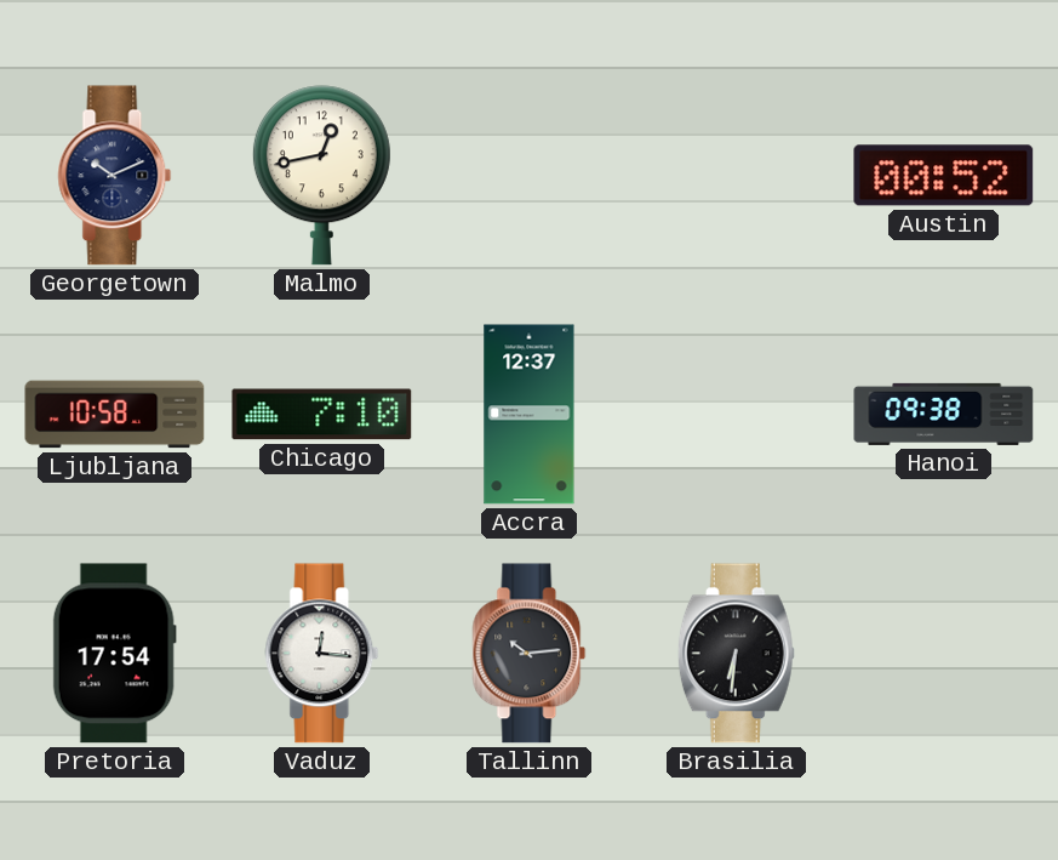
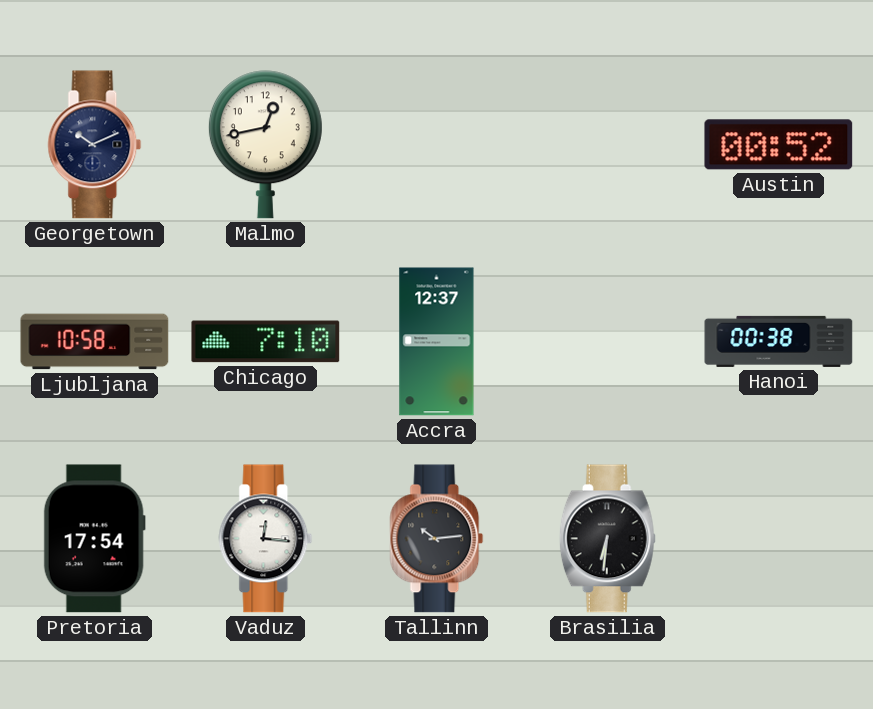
Hanoi: 09:38 -> 00:38 (779, 341)
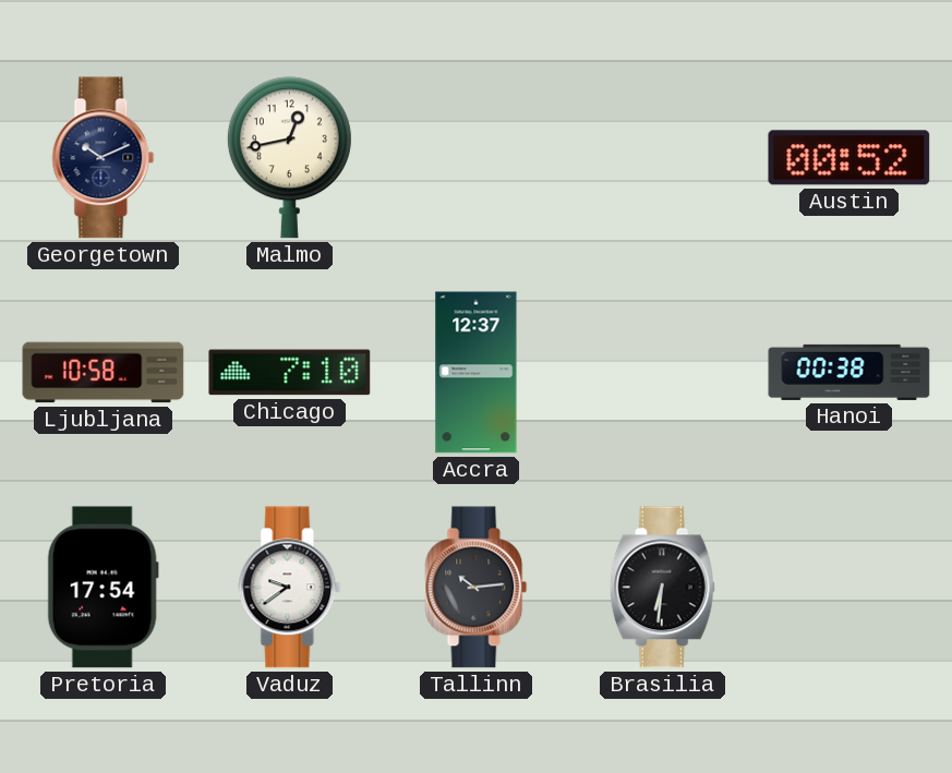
Vaduz: 12:16 -> 9:39 (290, 588)
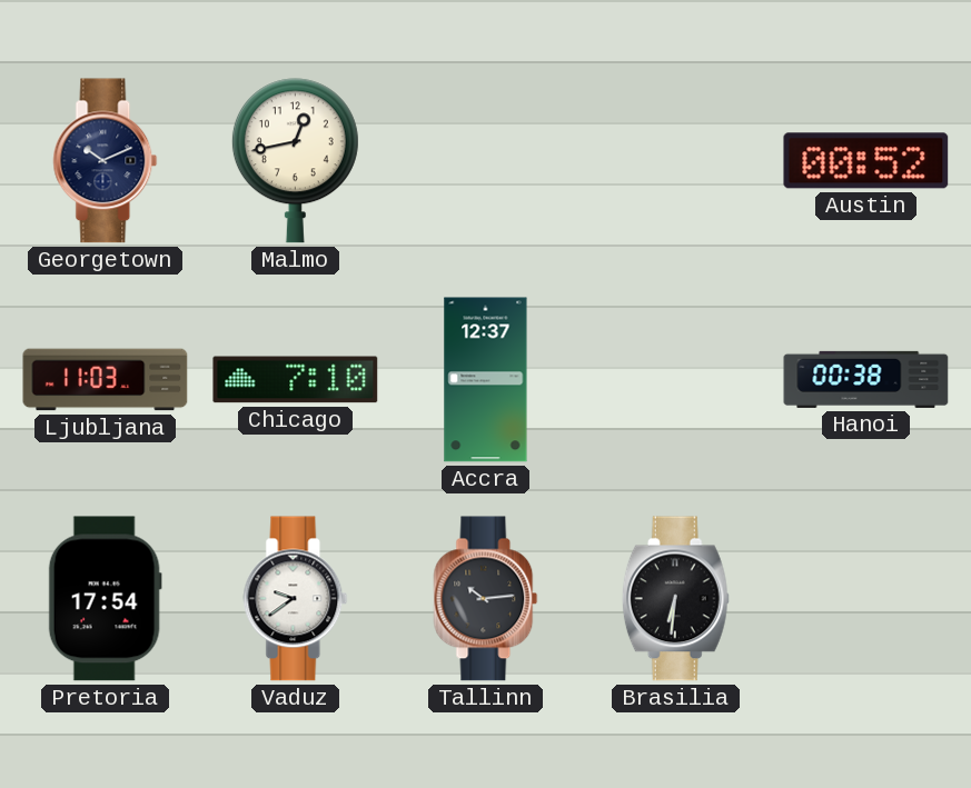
Ljubljana: 10:58 -> 11:03 (106, 380)
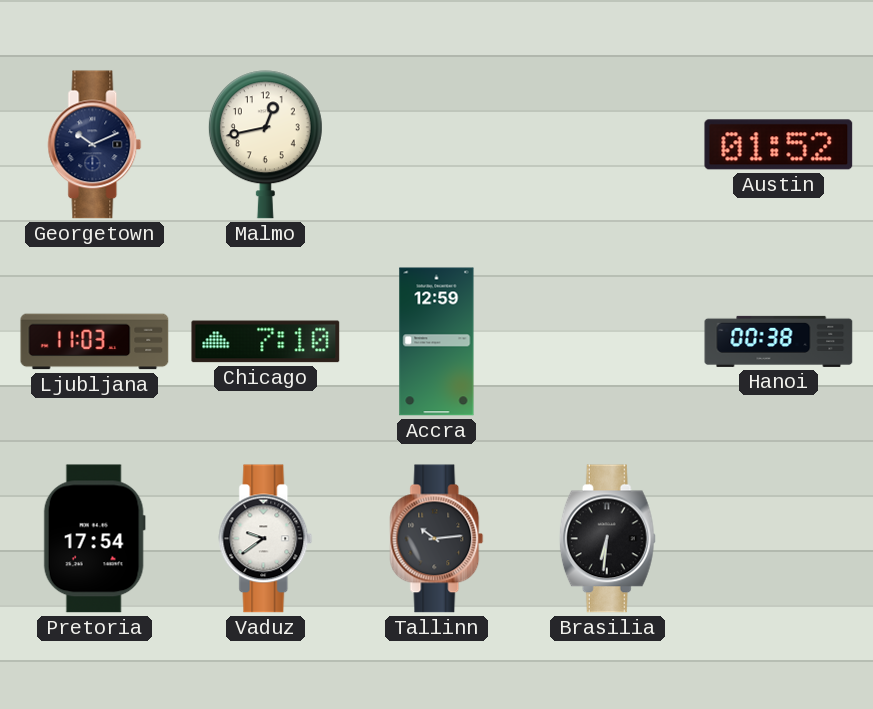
Austin: 00:52 -> 01:52 (779, 145)
Accra: 12:37 -> 12:59 (437, 342)
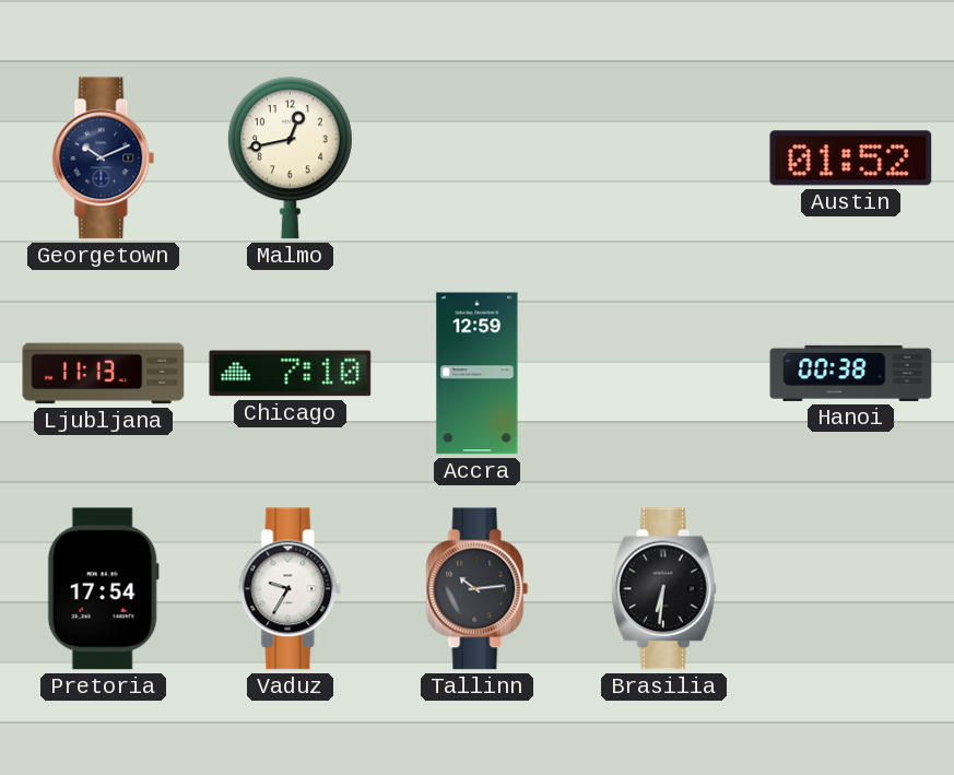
Ljubljana: 11:03 -> 11:13 (104, 374)
Vaduz: 9:39 -> 9:35 (291, 589)
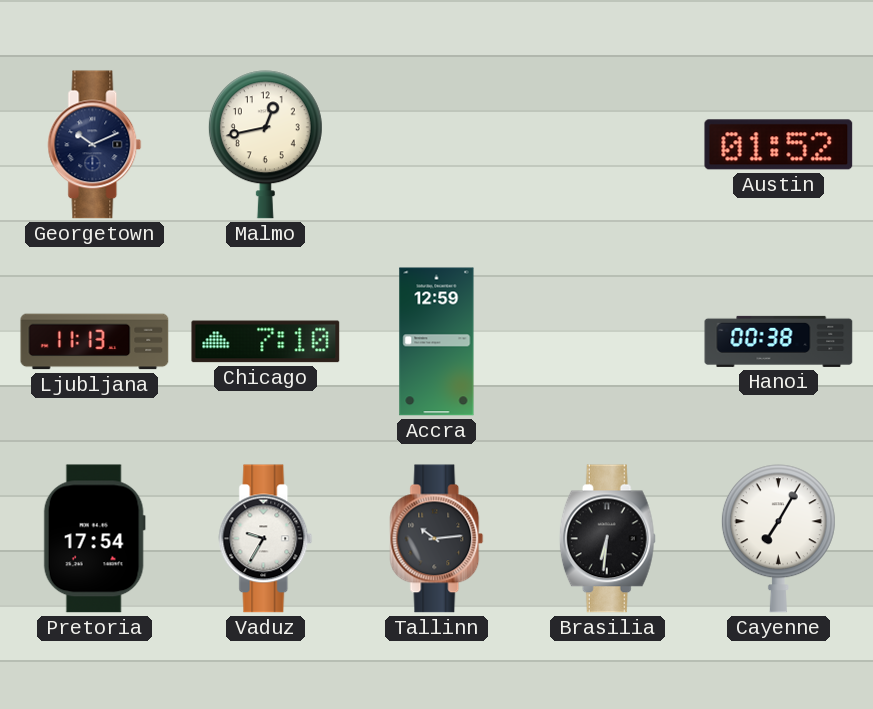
Cayenne: none -> 7:05 (778, 539)
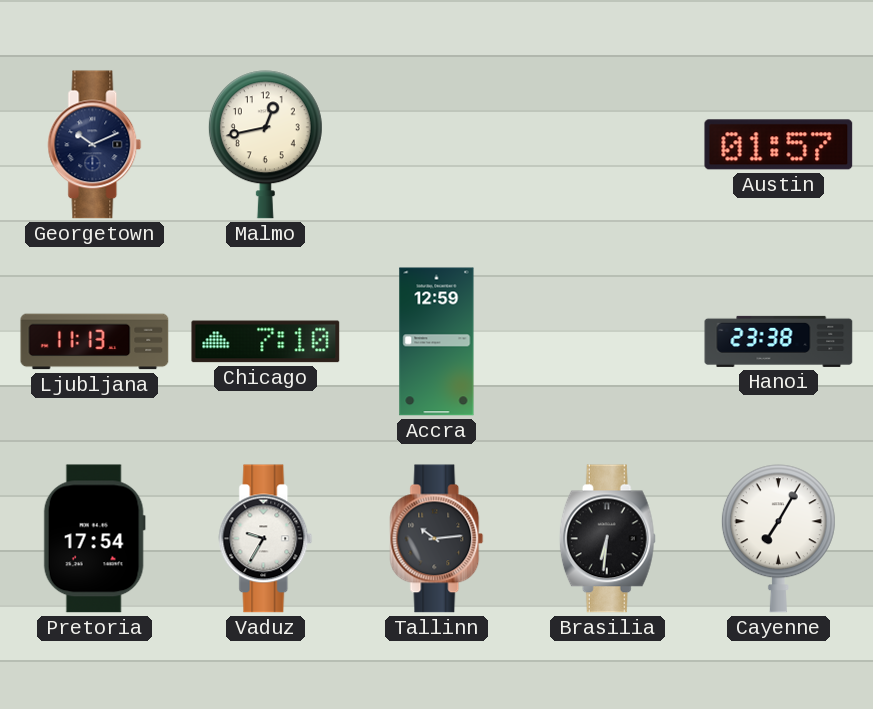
Austin: 01:52 -> 01:57 (779, 145)
Hanoi: 00:38 -> 23:38 (779, 341)
